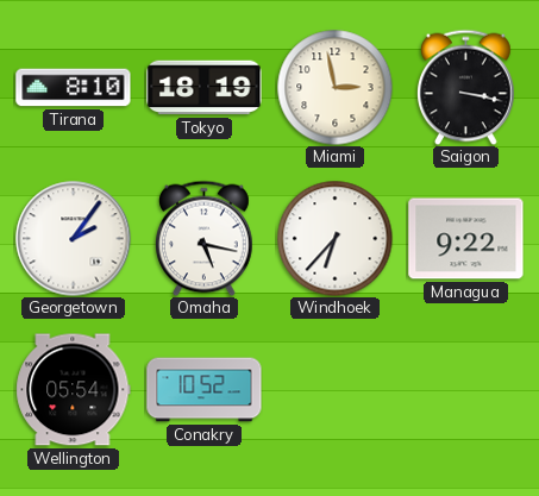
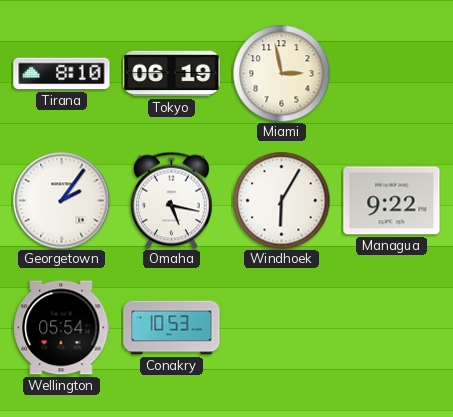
Tokyo: 18:19 -> 06:19 (172, 74)
Saigon: 3:17 -> none (466, 87)
Windhoek: 6:37 -> 6:05 (281, 200)
Conakry: 10:52 -> 10:53 (172, 328)
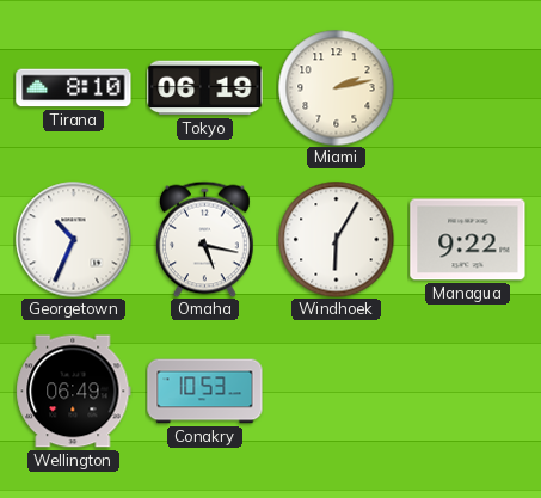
Miami: 2:58 -> 2:13 (336, 87)
Georgetown: 2:06 -> 10:34 (74, 240)
Wellington: 05:54 -> 06:49 (74, 392)
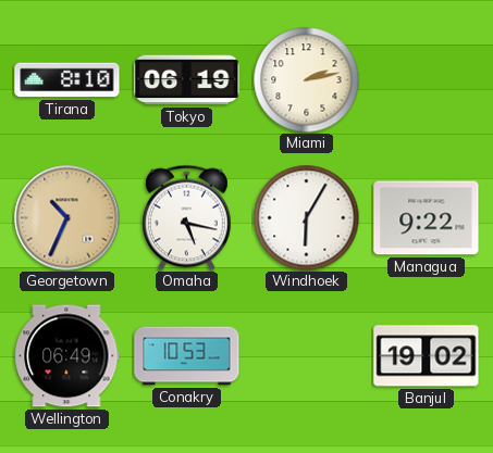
Georgetown dial: white -> champagne (67, 218)
Banjul: none -> 19:02 (427, 356)
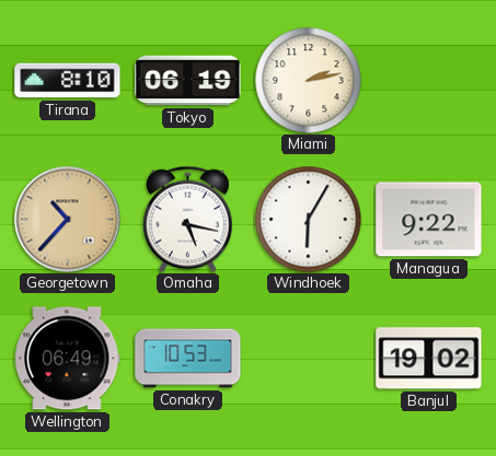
Georgetown: 10:34 -> 10:37 (68, 220)
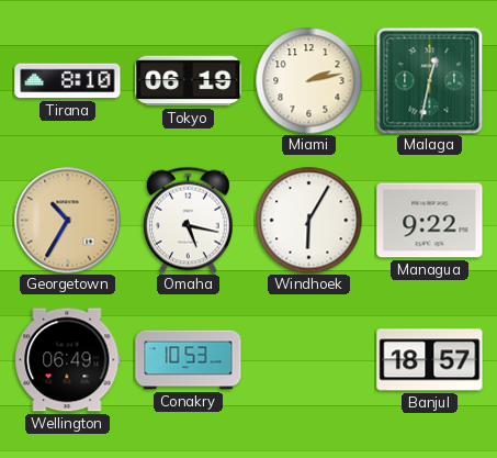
Malaga: none -> 12:32 (429, 80)
Georgetown: 10:37 -> 10:35 (68, 221)
Banjul: 19:02 -> 18:57 (430, 360)
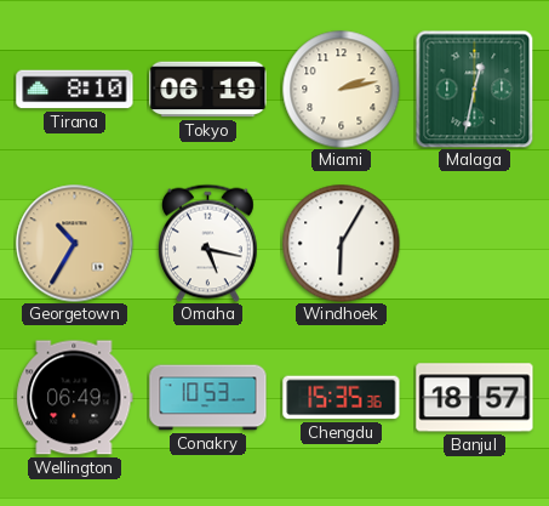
Managua: 9:22 -> none (430, 221)
Chengdu: none -> 15:35 (342, 398)
